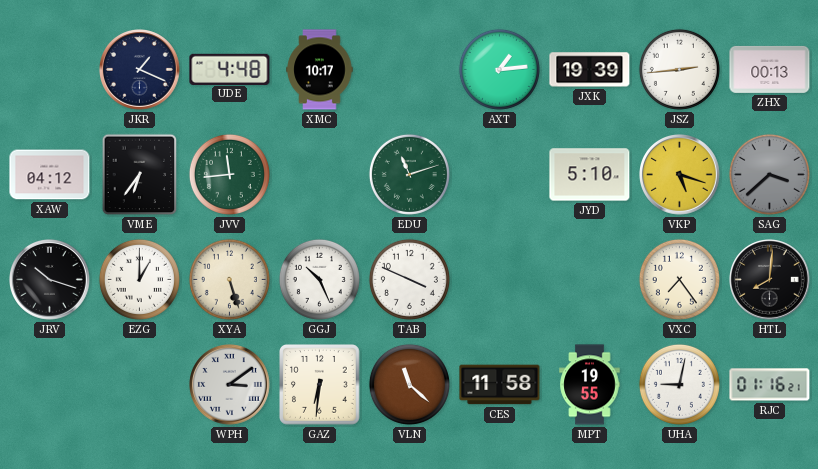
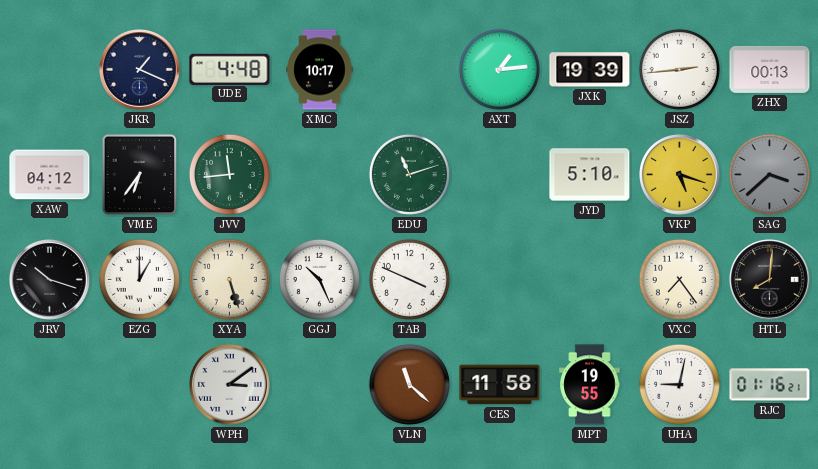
GAZ: 6:31 -> none (320, 385)
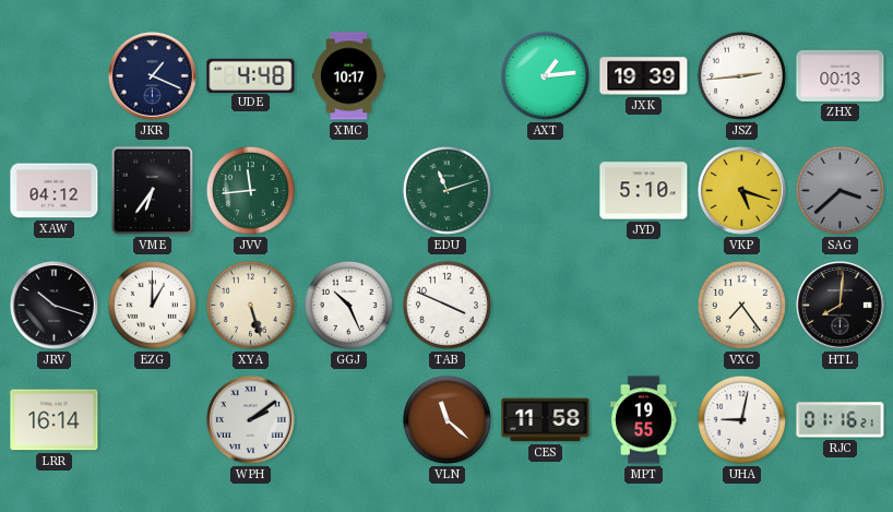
LRR: none -> 16:14 (55, 420)
WPH: 3:09 -> 2:09 (251, 420)
